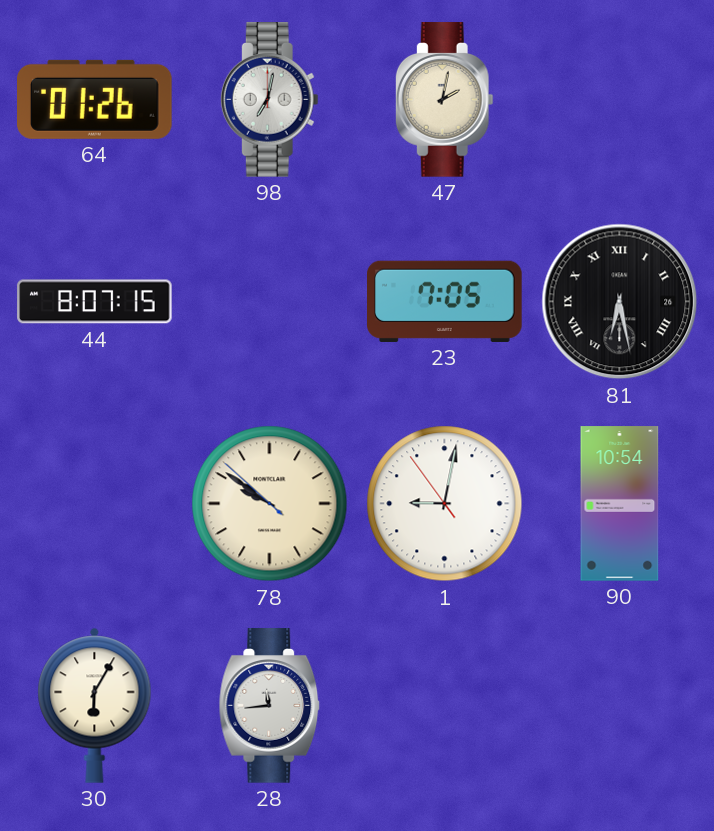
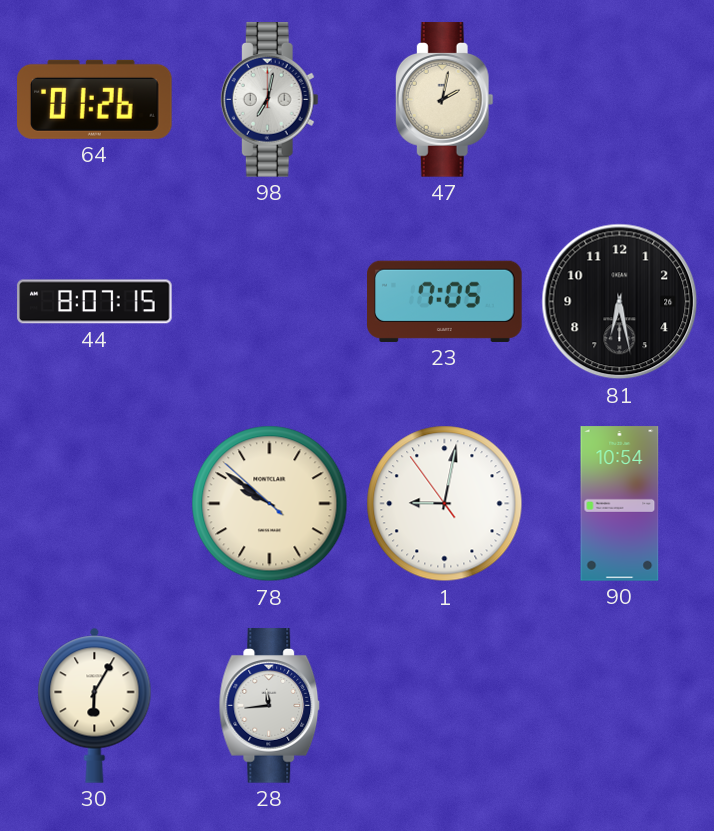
81 numerals: Roman -> Arabic (620, 302)
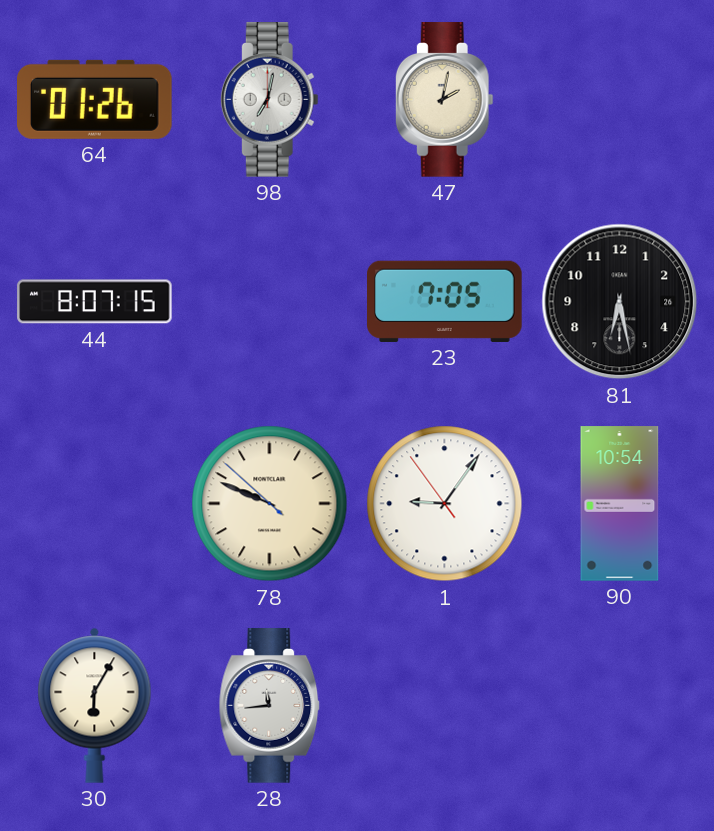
78: 9:50 -> 9:48 (270, 504)
1: 9:01 -> 9:05 (445, 504)
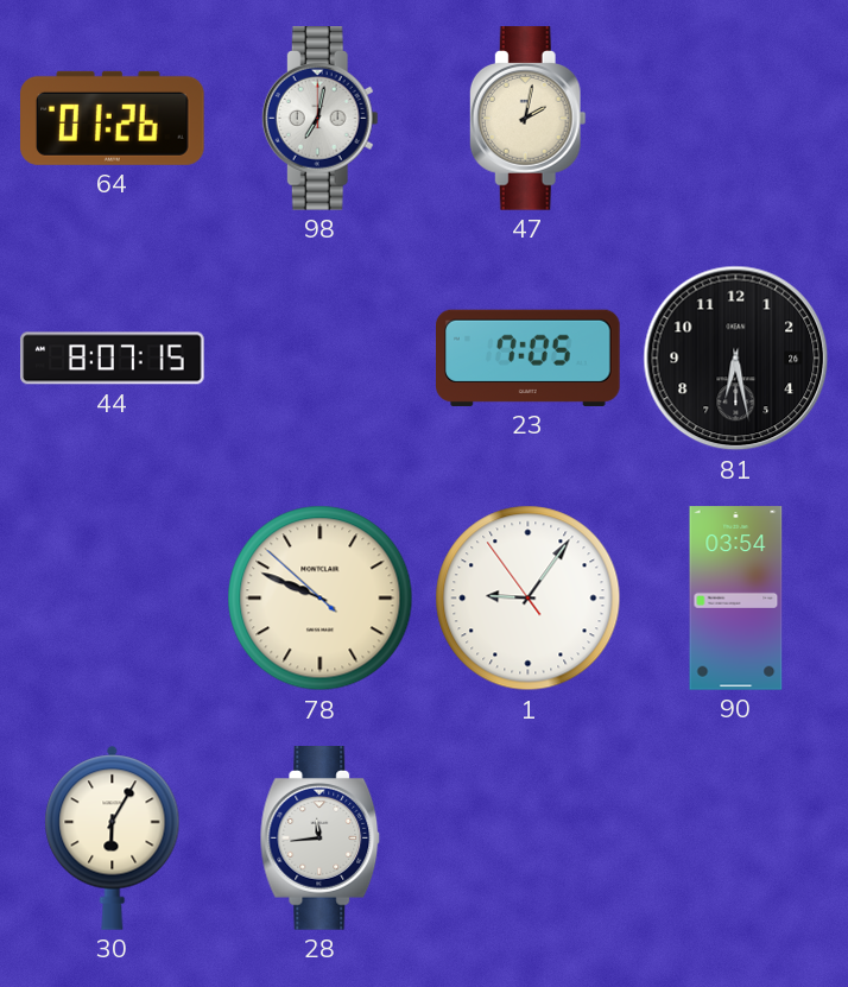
90: 10:54 -> 03:54 (736, 599)
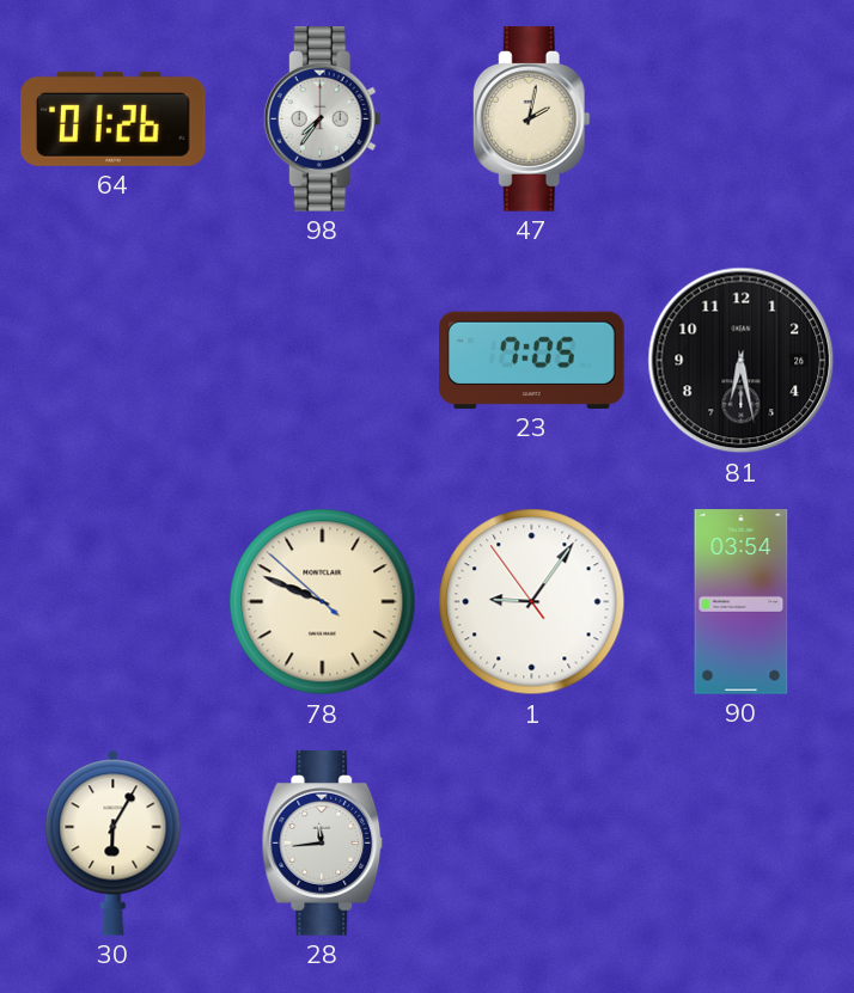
98: 7:02 -> 7:36 (322, 119)
44: 8:07 -> none (113, 359)
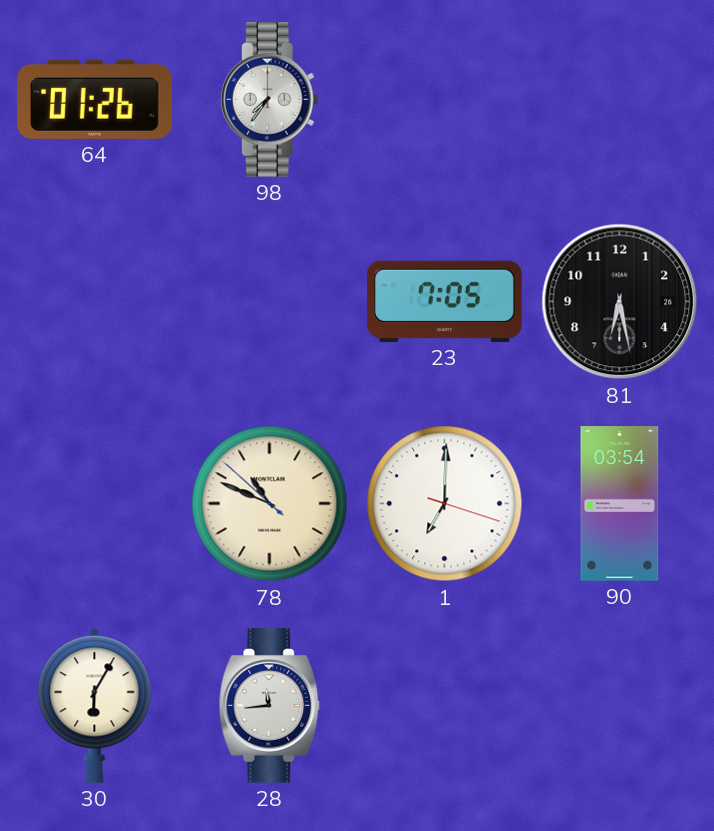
47: 2:02 -> none (531, 119)
78: 9:48 -> 10:48 (270, 504)
1: 9:05 -> 7:00 (445, 504)
